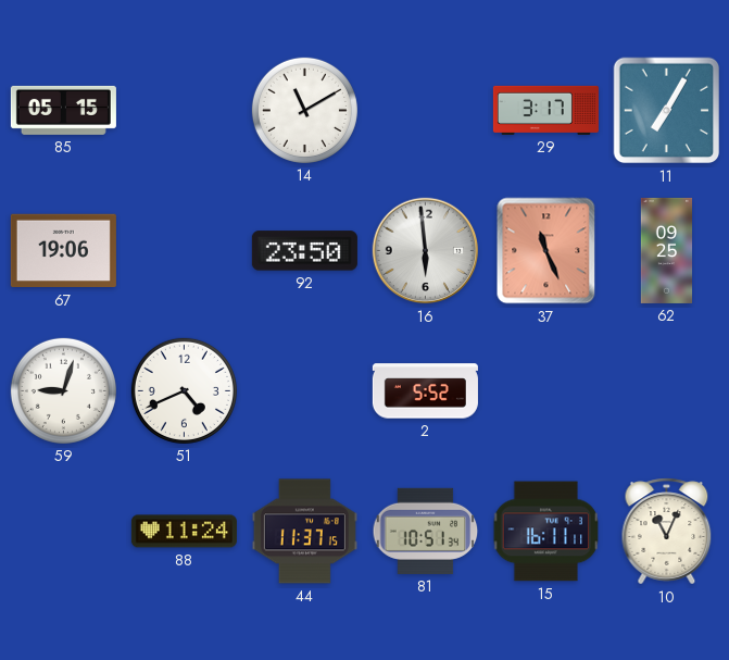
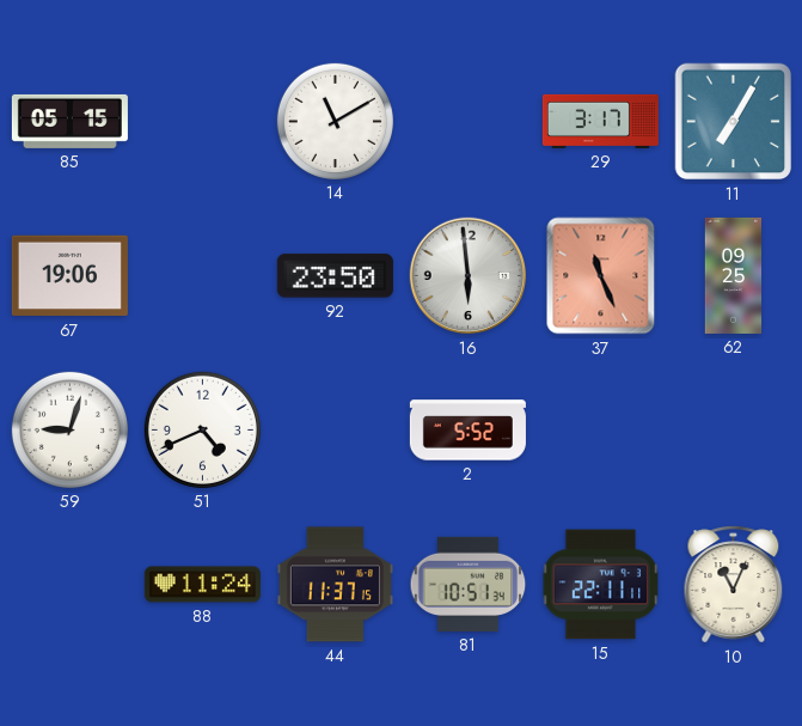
15: 16:11 -> 22:11 (601, 585)
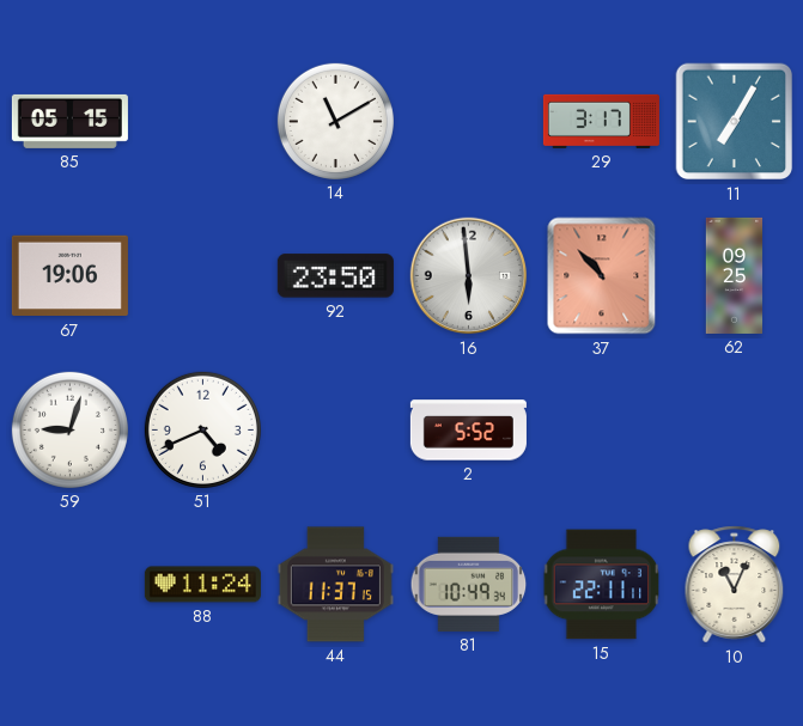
37: 11:26 -> 10:53 (602, 276)
81: 10:51 -> 10:49 (469, 584)
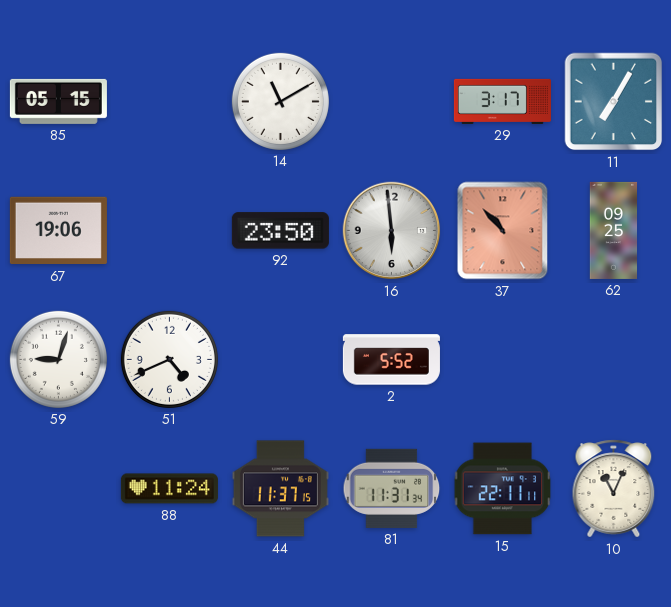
81: 10:49 -> 11:31 (392, 488)
